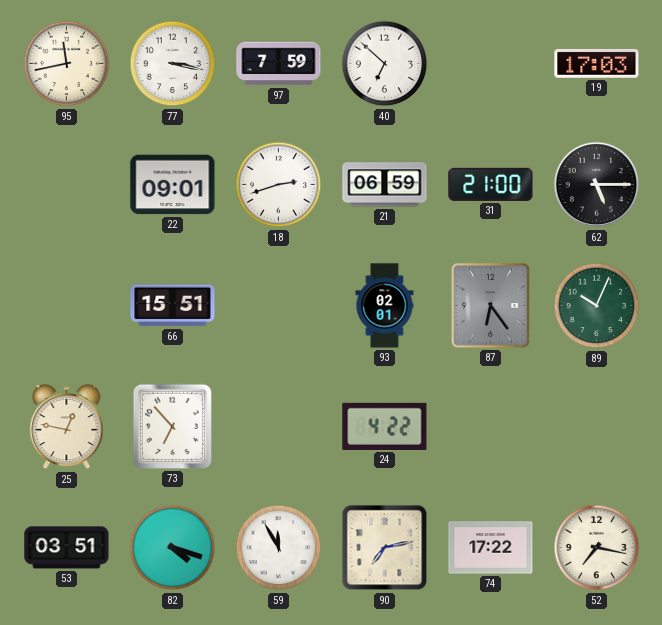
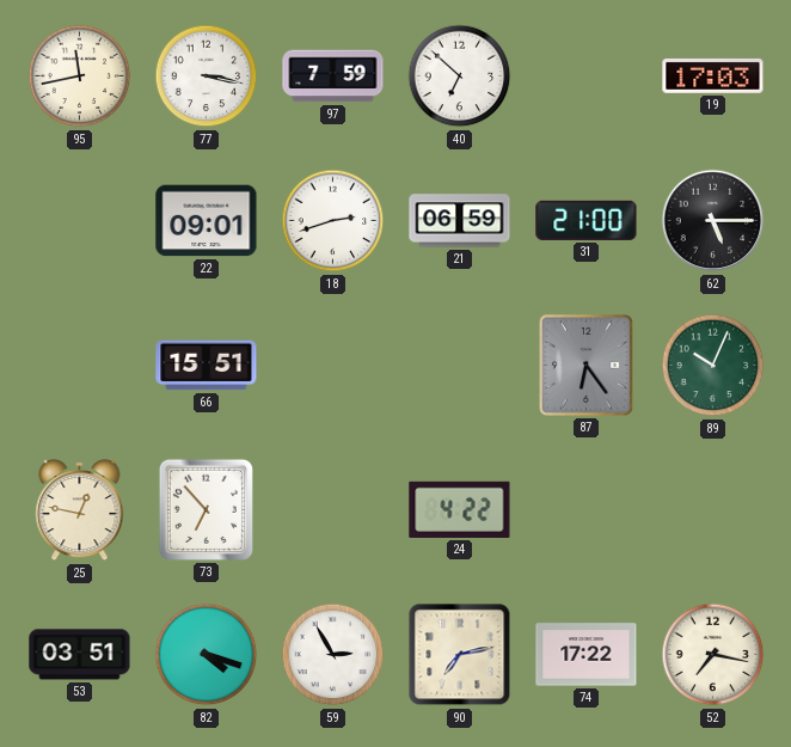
93: 02:01 -> none (385, 306)
59: 11:55 -> 2:55 (333, 655)
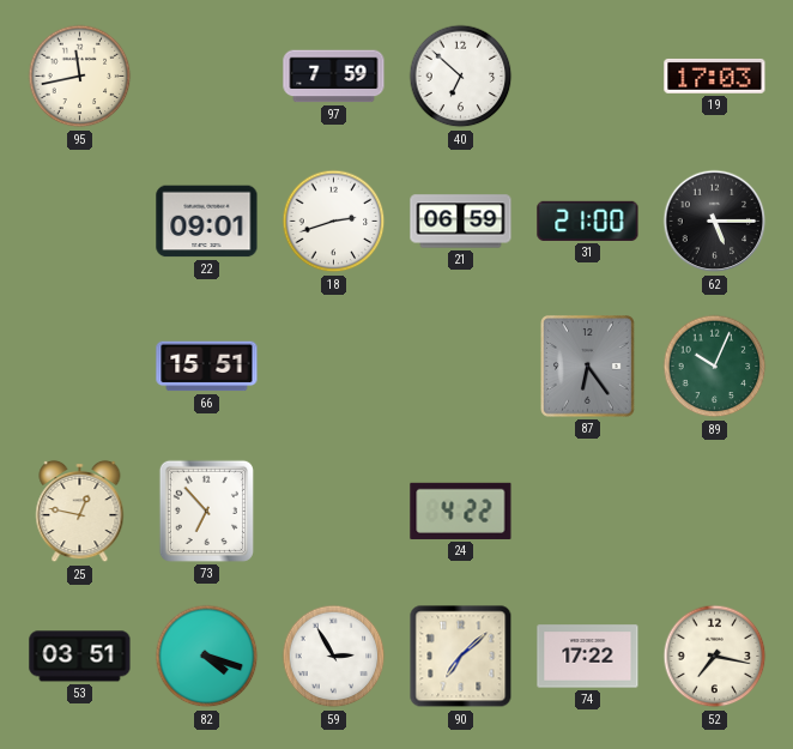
77: 3:17 -> none (207, 76)
90: 7:13 -> 7:08 (461, 657)
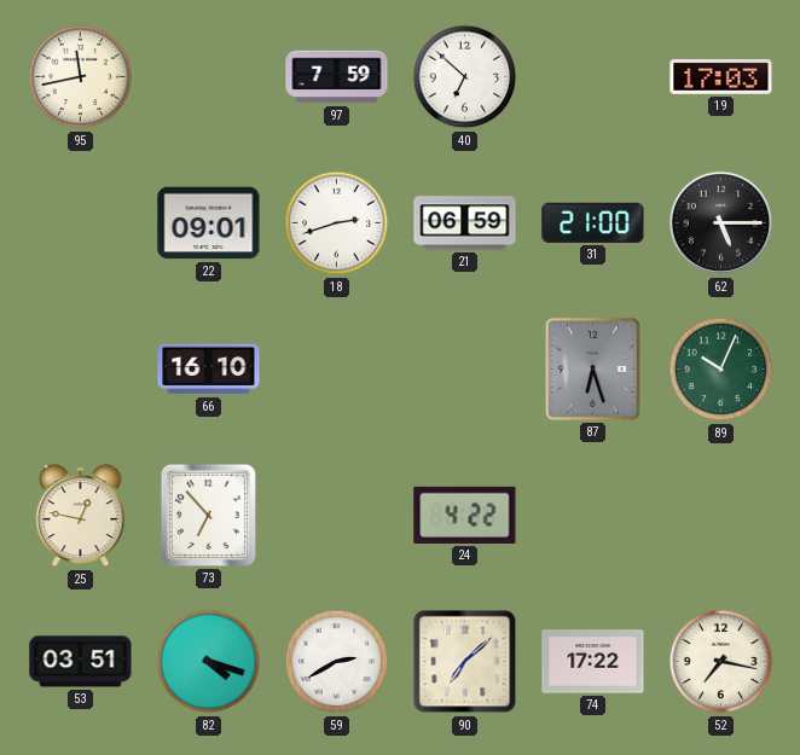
66: 15:51 -> 16:10 (209, 370)
87: 6:24 -> 6:27 (593, 370)
59: 2:55 -> 2:40 (337, 662)
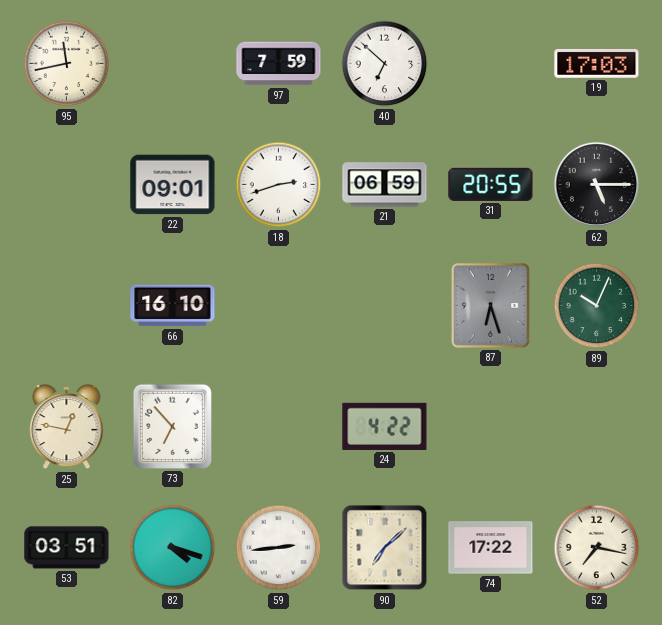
31: 21:00 -> 20:55 (491, 184)
59: 2:40 -> 2:44 (279, 548)
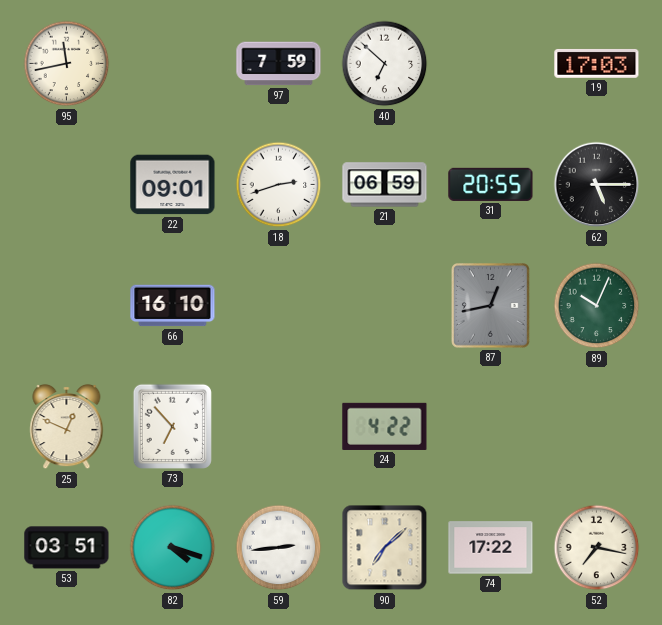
87: 6:27 -> 12:43 (491, 306)
25: 12:47 -> 12:49 (67, 427)
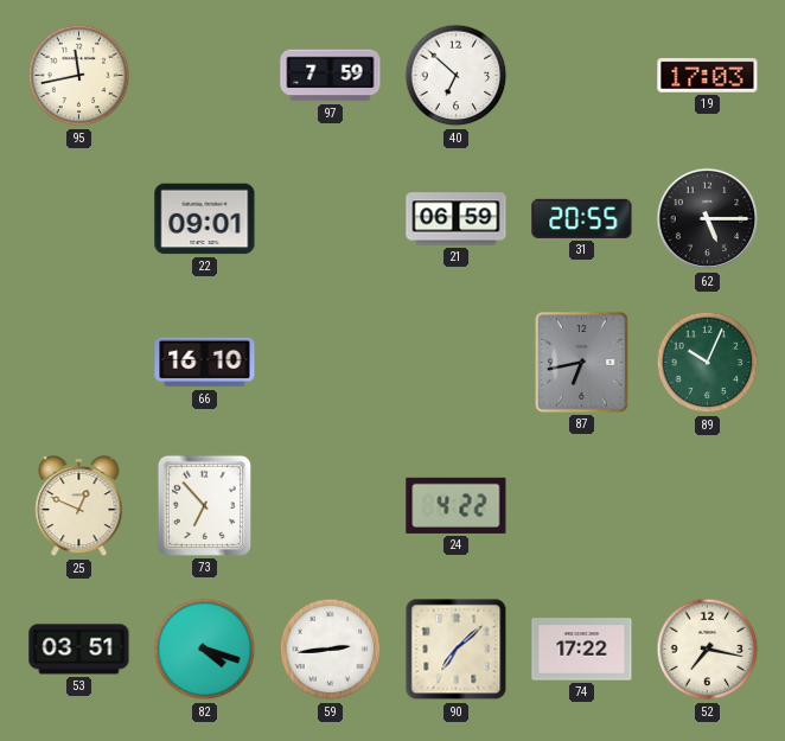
18: 2:42 -> none (279, 185)
87: 12:43 -> 6:43 (582, 363)
